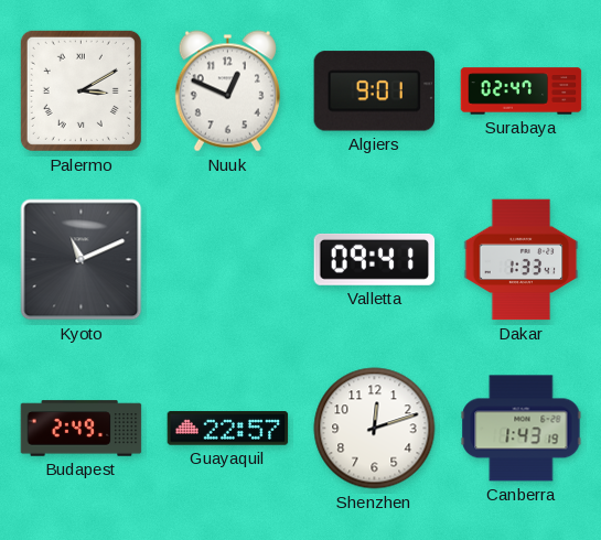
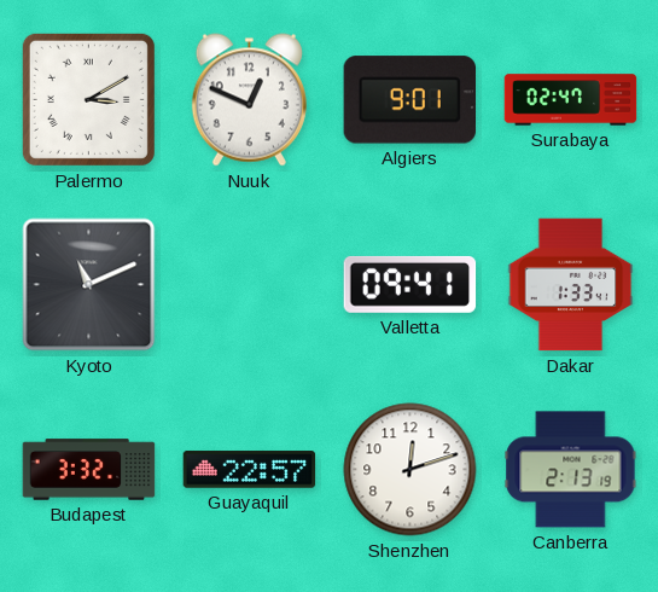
Budapest: 2:49 -> 3:32 (89, 470)
Canberra: 1:43 -> 2:13 (571, 470)
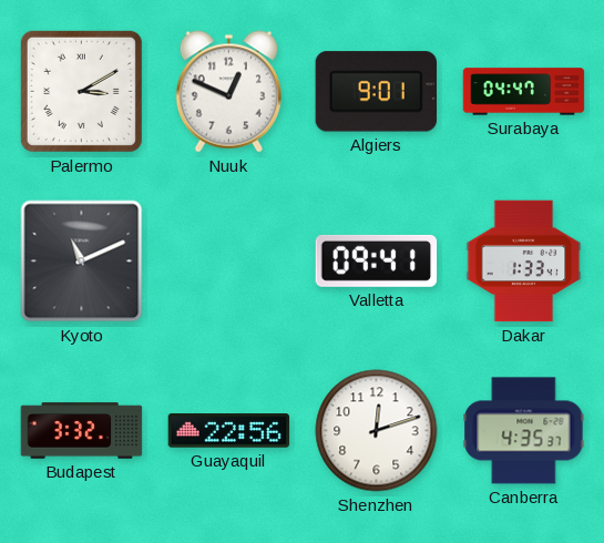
Surabaya: 02:47 -> 04:47 (524, 92)
Guayaquil: 22:57 -> 22:56 (229, 431)
Canberra: 2:13 -> 4:35 (524, 431)
